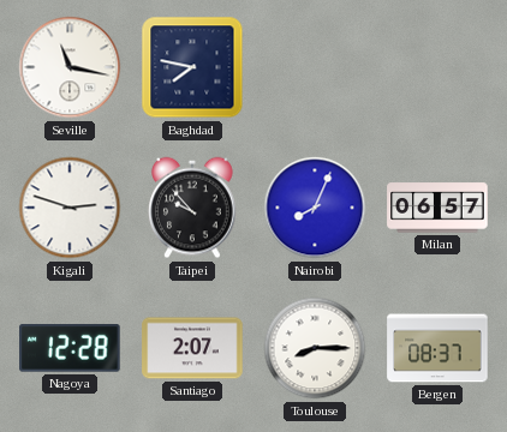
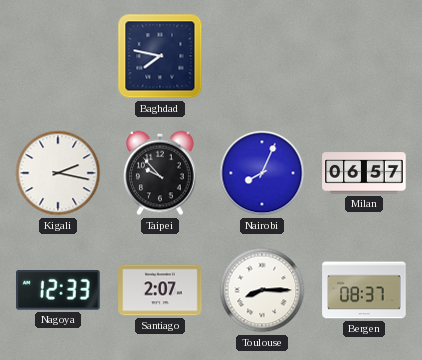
Seville: 11:17 -> none (70, 67)
Kigali: 2:48 -> 2:17 (58, 173)
Nagoya: 12:28 -> 12:33 (59, 291)
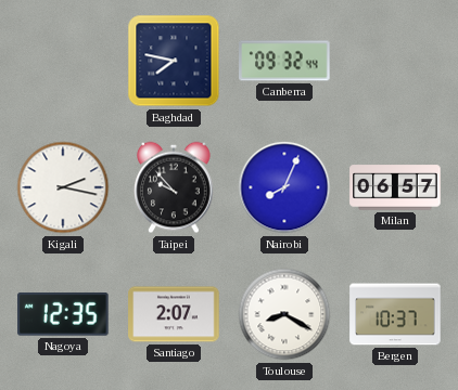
Canberra: none -> 09:32 (284, 61)
Nagoya: 12:33 -> 12:35 (64, 315)
Toulouse: 8:15 -> 8:20 (284, 314)
Bergen: 08:37 -> 10:37 (395, 314)
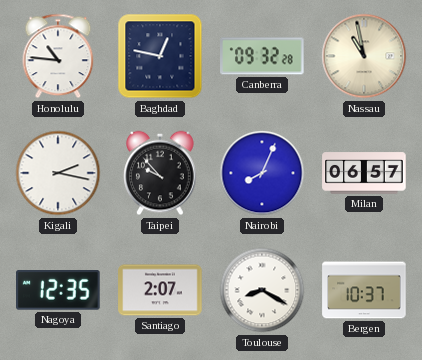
Honolulu: none -> 10:46 (58, 56)
Baghdad: 7:47 -> 12:47 (160, 56)
Canberra: 09:32:44 -> 09:32:28 (262, 56)
Nassau: none -> 10:58 (364, 56)
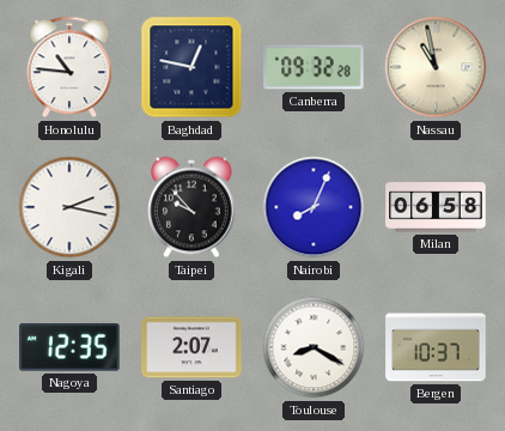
Milan: 06:57 -> 06:58 (436, 207)
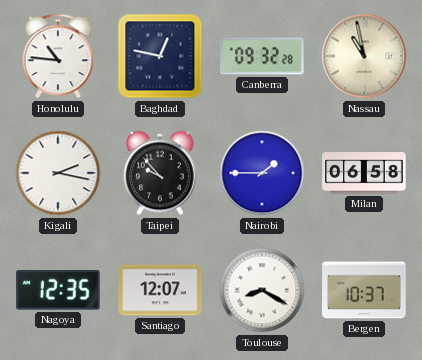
Nairobi: 8:04 -> 1:45 (262, 173)
Santiago: 2:07 -> 12:07 (160, 290)
